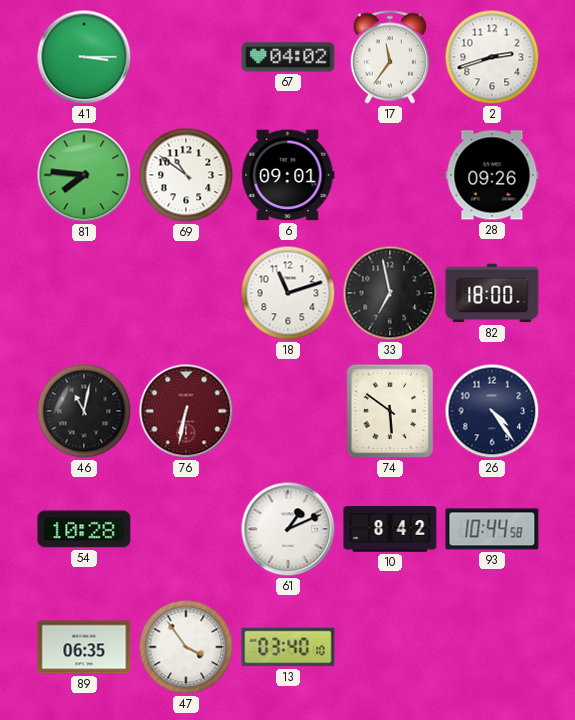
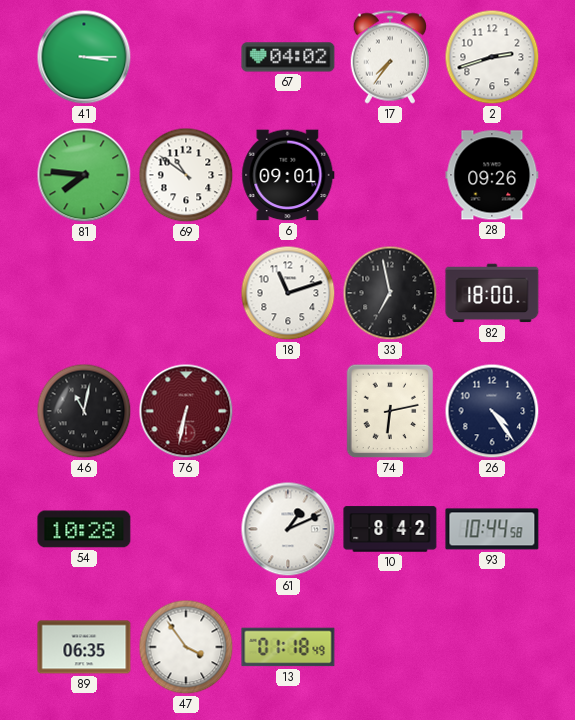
17: 11:36 -> 7:36 (389, 57)
74: 5:51 -> 6:13 (390, 411)
13: 03:40 -> 01:18 (288, 647)
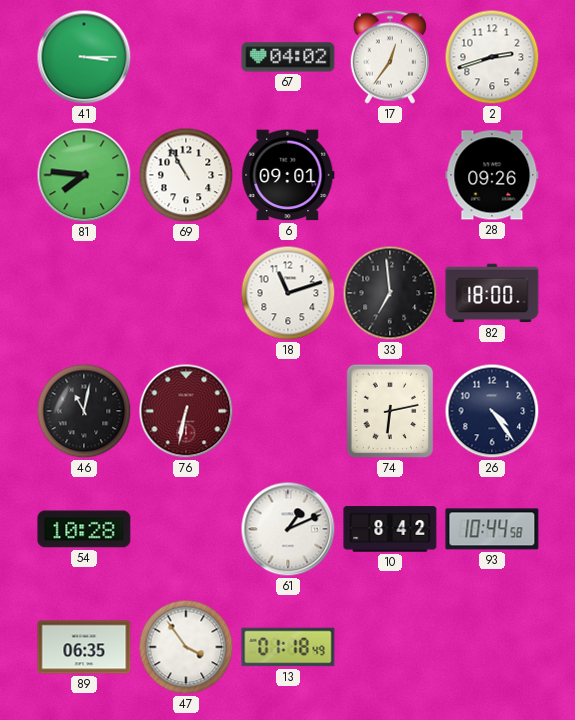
17: 7:36 -> 12:36 (389, 57)
69: 10:51 -> 10:55 (186, 175)
33: 6:58 -> 6:59 (390, 293)
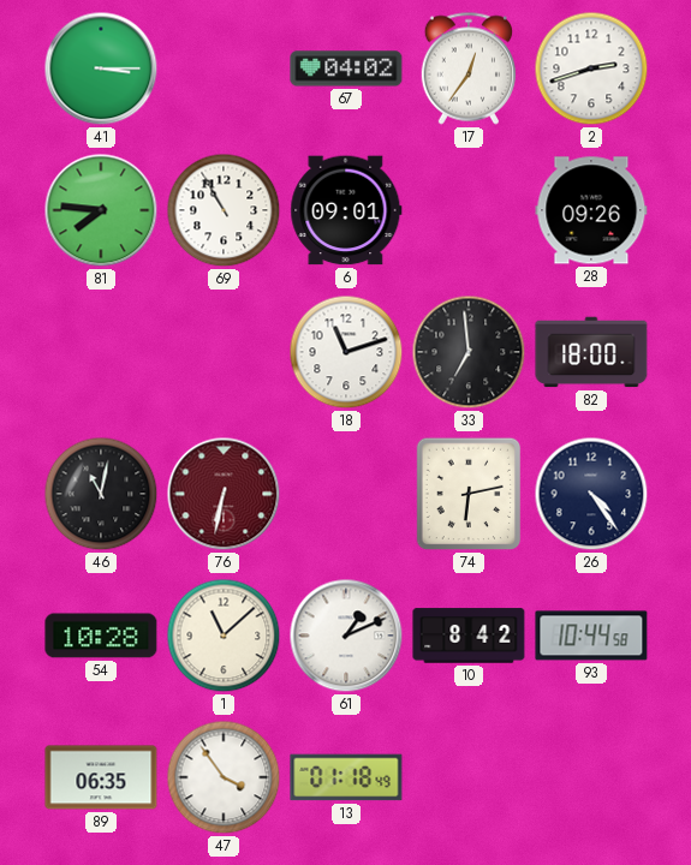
1: none -> 11:08 (224, 636)
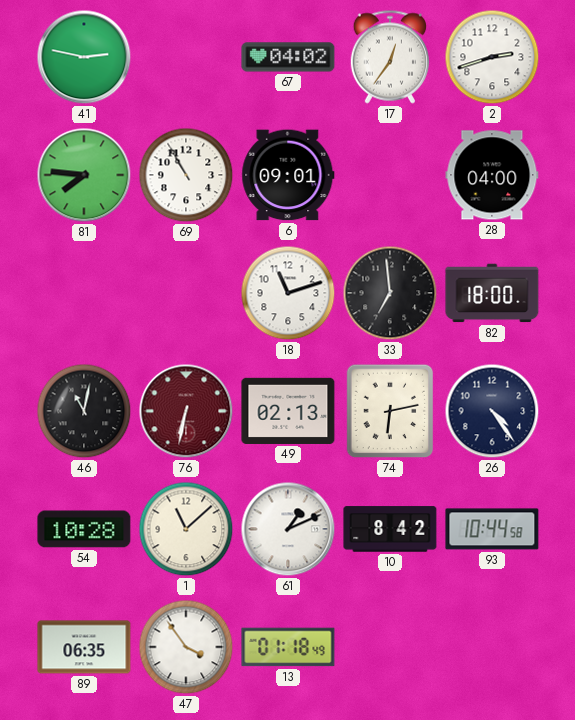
41: 3:15 -> 2:47 (84, 57)
28: 09:26 -> 04:00 (492, 175)
49: none -> 02:13 (288, 411)
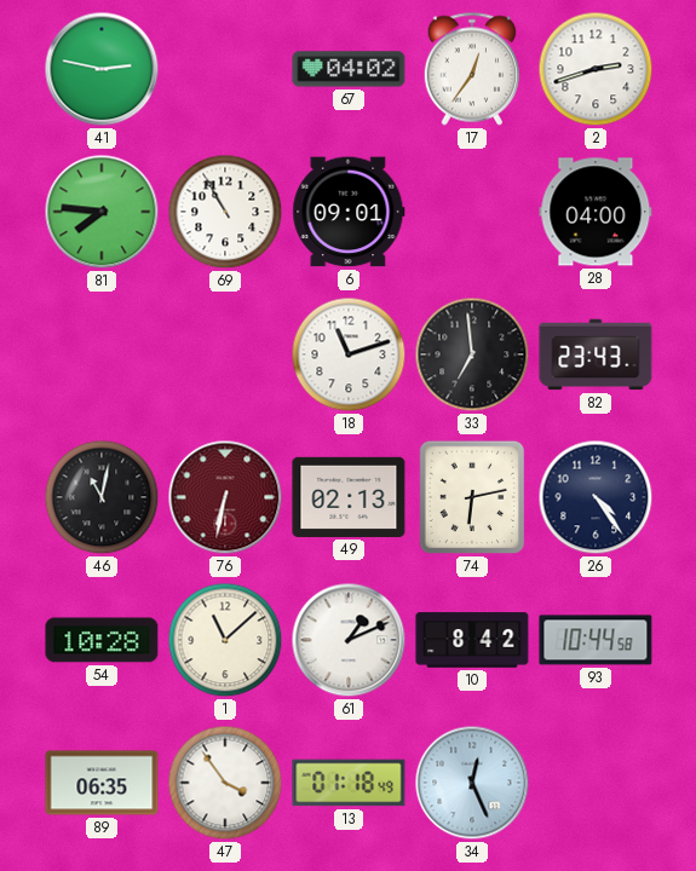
82: 18:00 -> 23:43 (596, 354)
34: none -> 12:26 (472, 783)
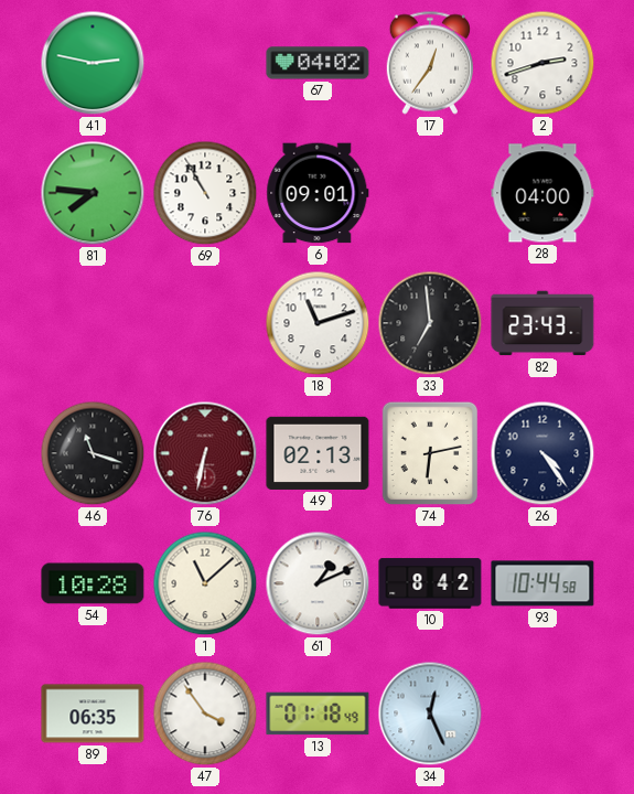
46: 11:02 -> 11:18 (93, 453)
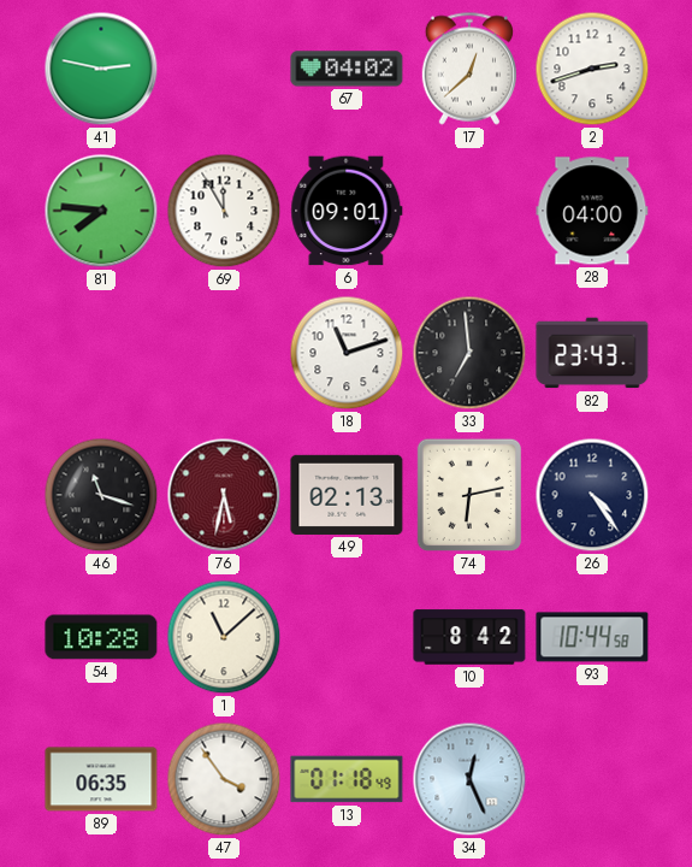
17: 12:36 -> 12:38 (468, 69)
69: 10:55 -> 11:55 (224, 211)
76: 6:32 -> 5:32 (224, 495)
61: 1:11 -> none (318, 583)
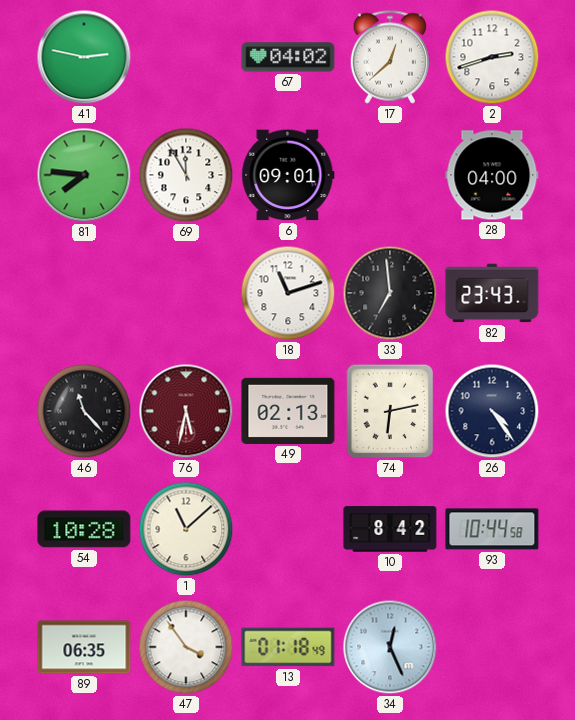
46: 11:18 -> 11:23 (84, 411)
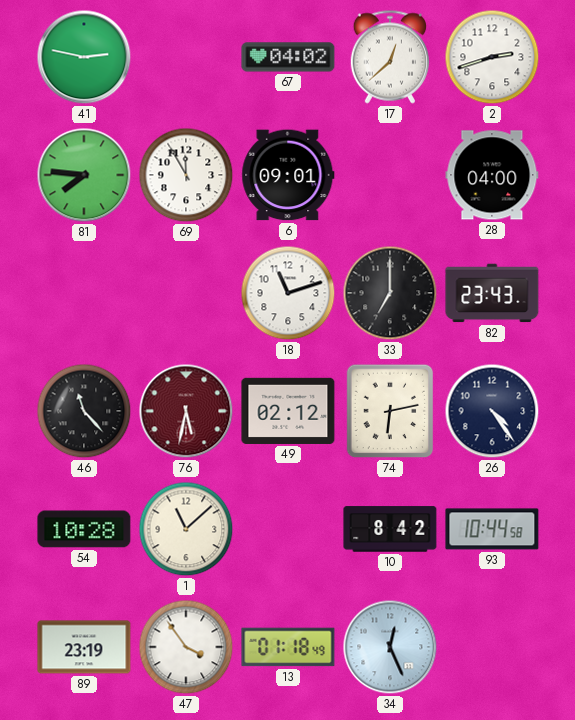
33: 6:59 -> 7:00 (390, 293)
49: 02:13 -> 02:12 (288, 411)
89: 06:35 -> 23:19 (84, 647)
